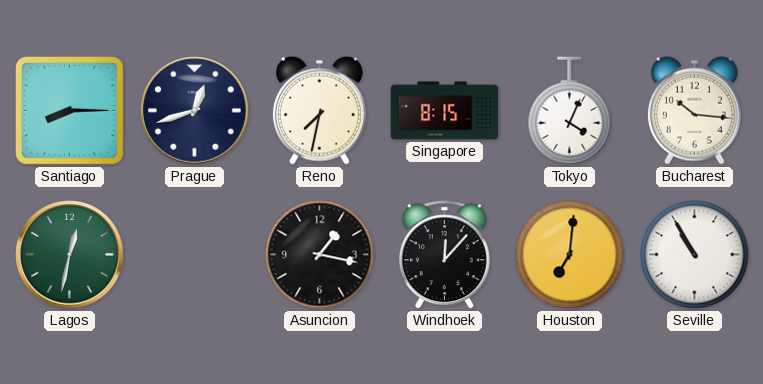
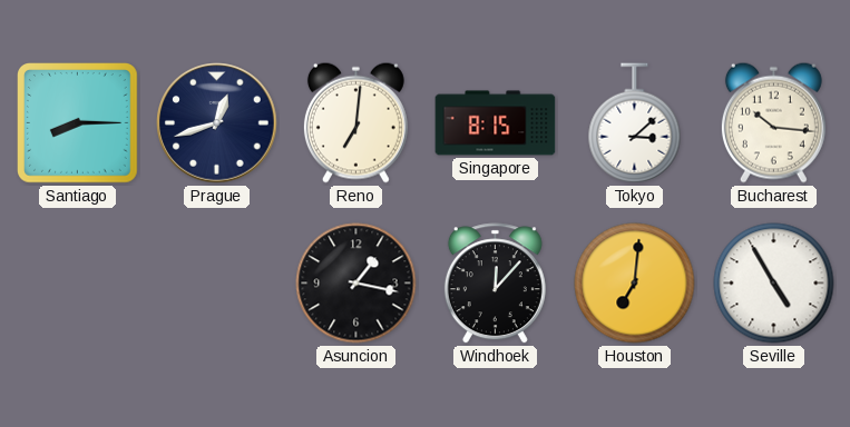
Reno: 7:32 -> 7:01 (355, 122)
Tokyo: 4:04 -> 3:08 (635, 123)
Lagos: 12:32 -> none (70, 255)
Seville: 10:55 -> 4:55 (774, 284)
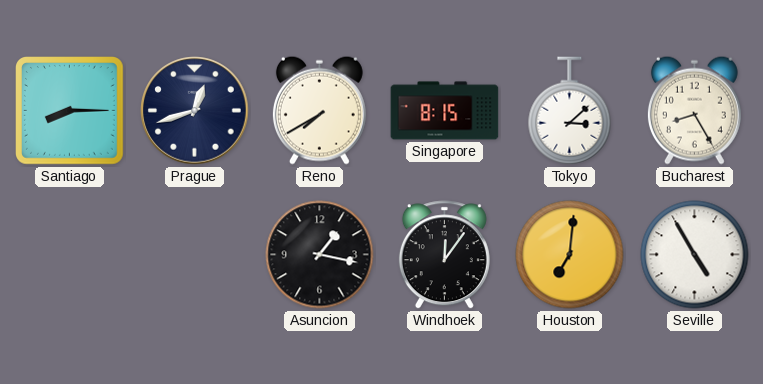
Reno: 7:01 -> 7:40 (319, 110)
Bucharest: 10:16 -> 8:25 (694, 110)
Windhoek: 12:07 -> 12:06 (444, 255)
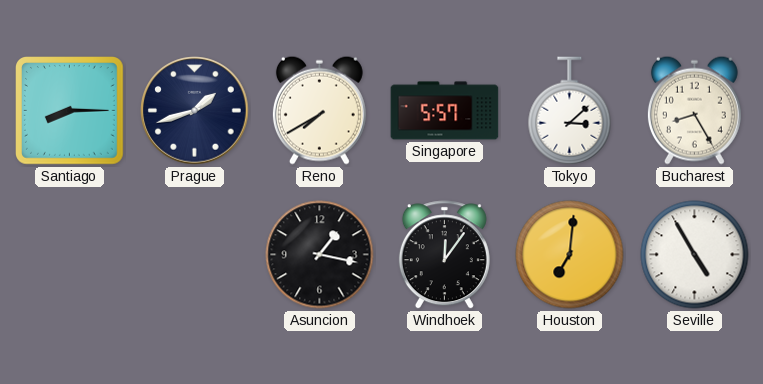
Prague: 12:42 -> 1:42 (195, 111)
Singapore: 8:15 -> 5:57 (445, 111)
